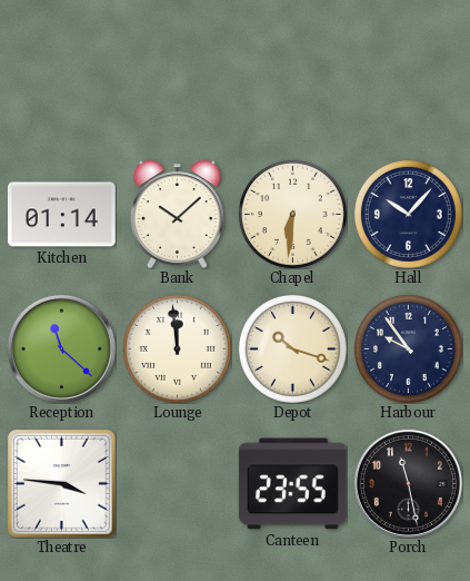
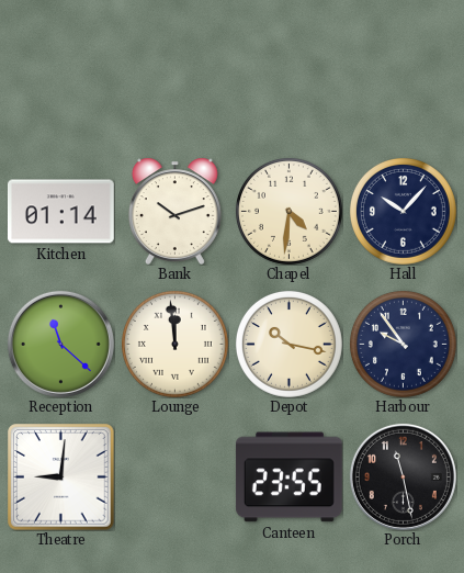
Bank: 10:08 -> 10:12 (174, 211)
Chapel: 6:31 -> 4:31 (288, 211)
Depot: 10:18 -> 10:17 (288, 344)
Theatre: 3:46 -> 9:01 (60, 476)
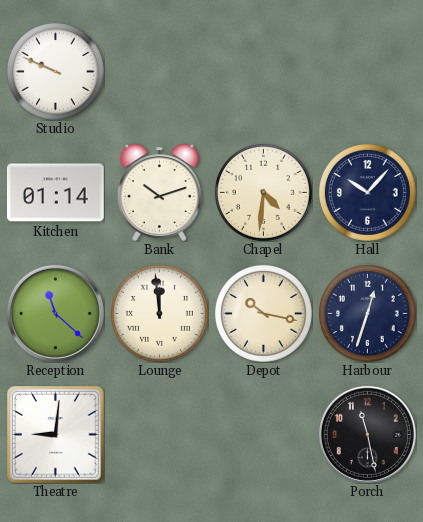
Studio: none -> 9:49 (55, 71)
Harbour: 9:54 -> 12:33 (367, 313)
Canteen: 23:55 -> none (288, 477)
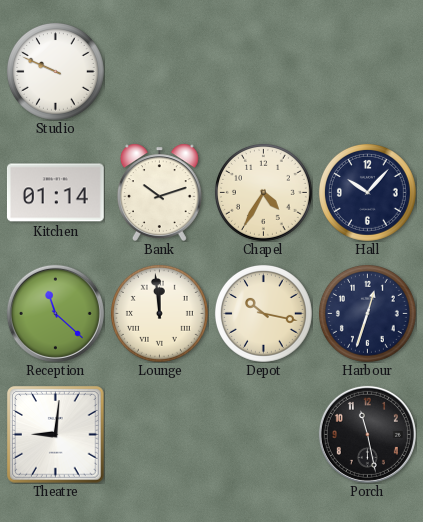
Chapel: 4:31 -> 4:35 (263, 192)
